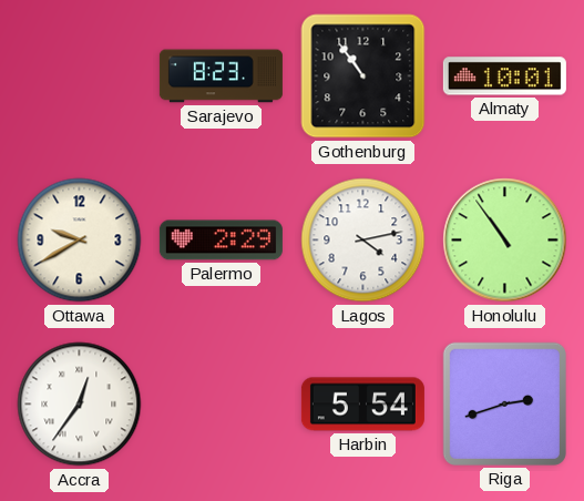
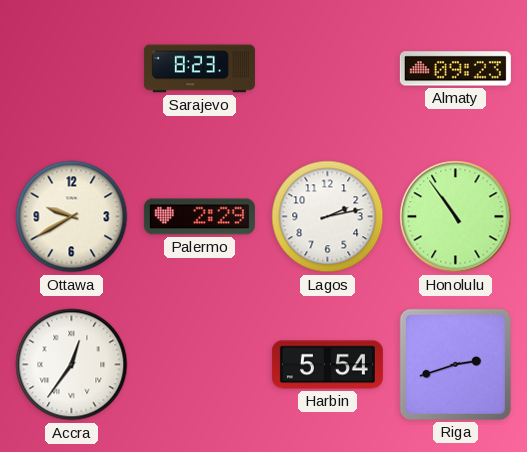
Gothenburg: 10:54 -> none (363, 76)
Almaty: 10:01 -> 09:23 (455, 69)
Lagos: 4:13 -> 2:13 (328, 217)
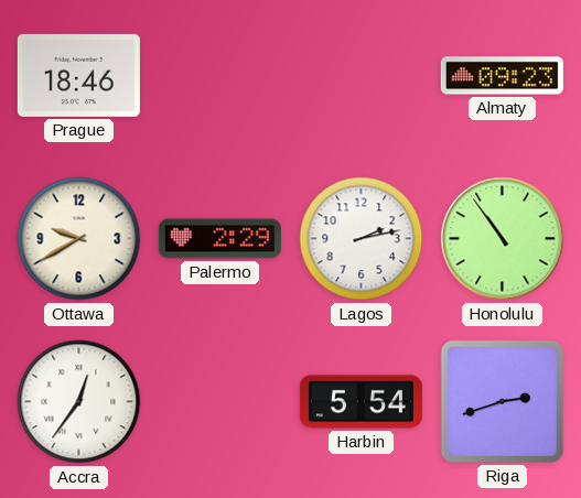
Prague: none -> 18:46 (78, 75)
Sarajevo: 8:23 -> none (199, 69)
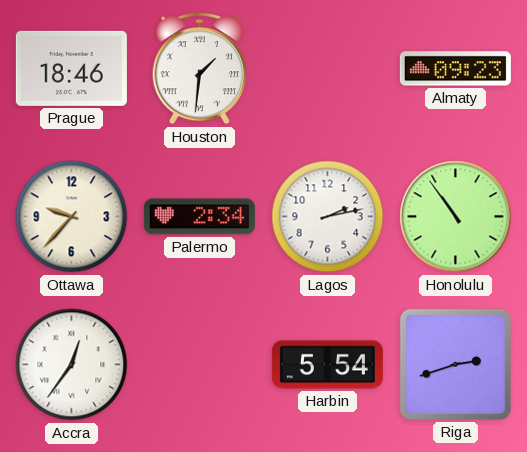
Houston: none -> 1:31 (199, 68)
Ottawa: 9:40 -> 9:37 (72, 217)
Palermo: 2:29 -> 2:34 (199, 217)
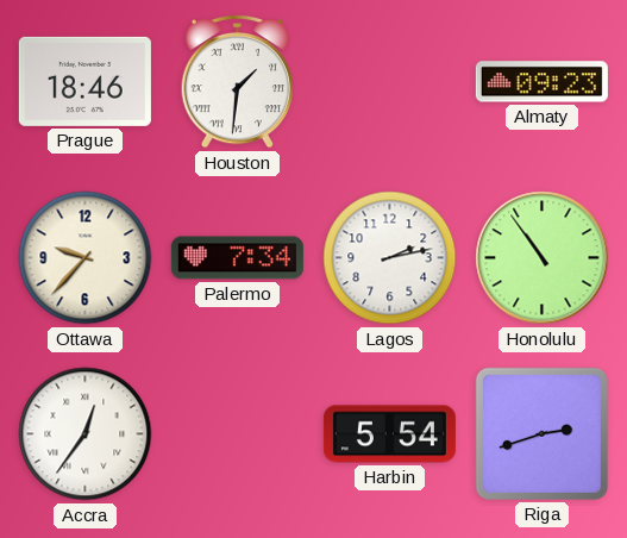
Palermo: 2:34 -> 7:34 (237, 258)
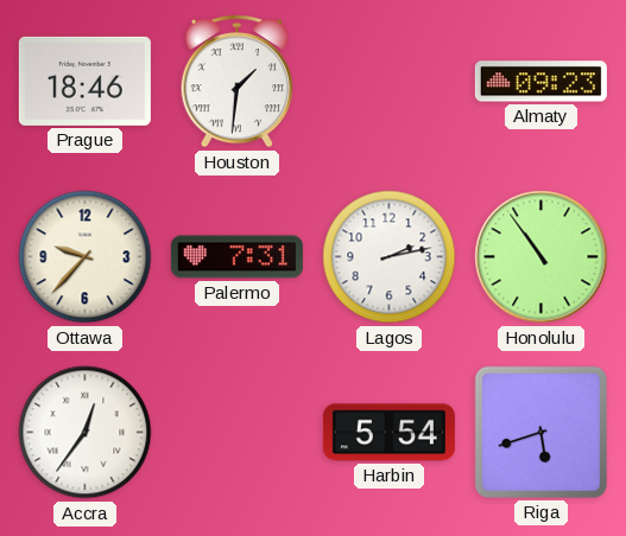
Palermo: 7:34 -> 7:31 (236, 257)
Riga: 2:42 -> 5:42 (540, 432)
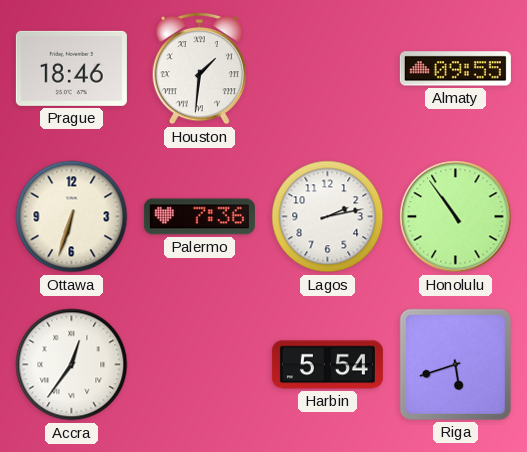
Almaty: 09:23 -> 09:55 (455, 69)
Ottawa: 9:37 -> 6:33 (72, 217)
Palermo: 7:31 -> 7:36 (199, 217)
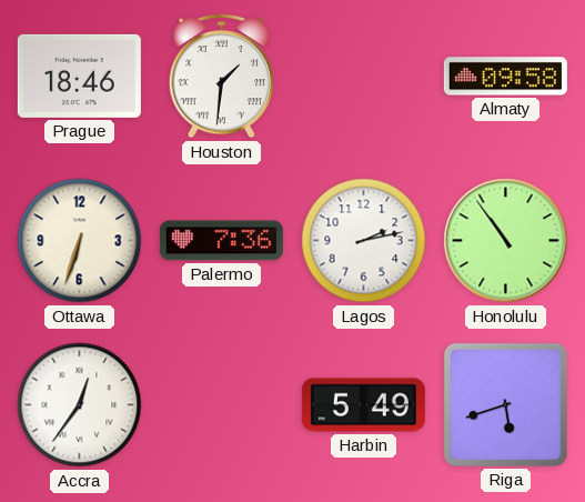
Almaty: 09:55 -> 09:58 (505, 77)
Harbin: 5:54 -> 5:49 (363, 405)
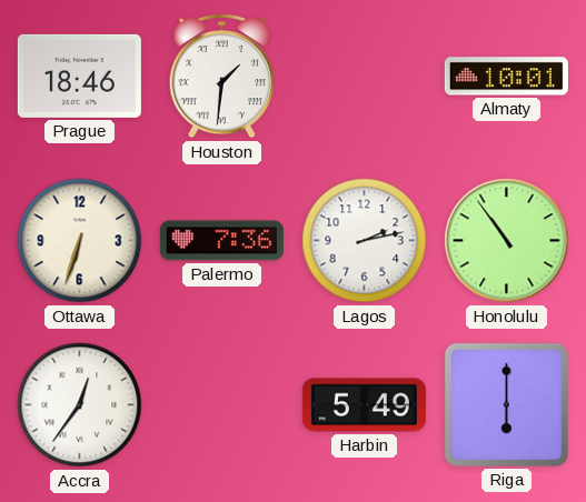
Almaty: 09:58 -> 10:01 (506, 77)
Riga: 5:42 -> 6:00 (506, 404)
